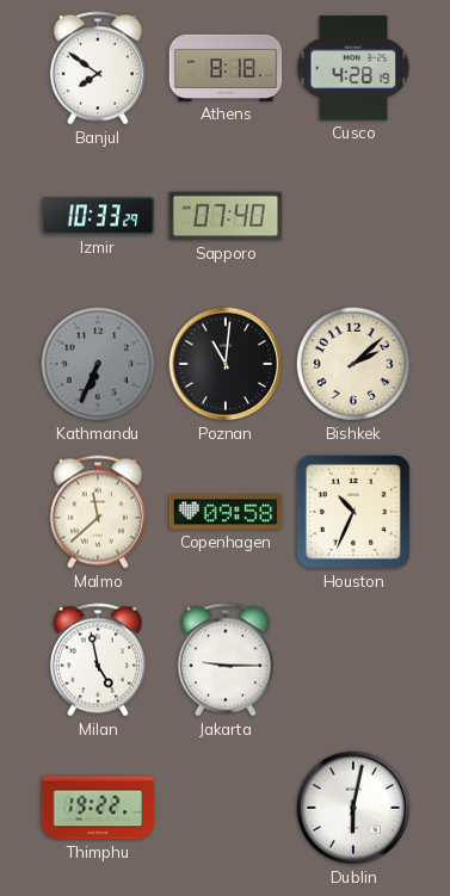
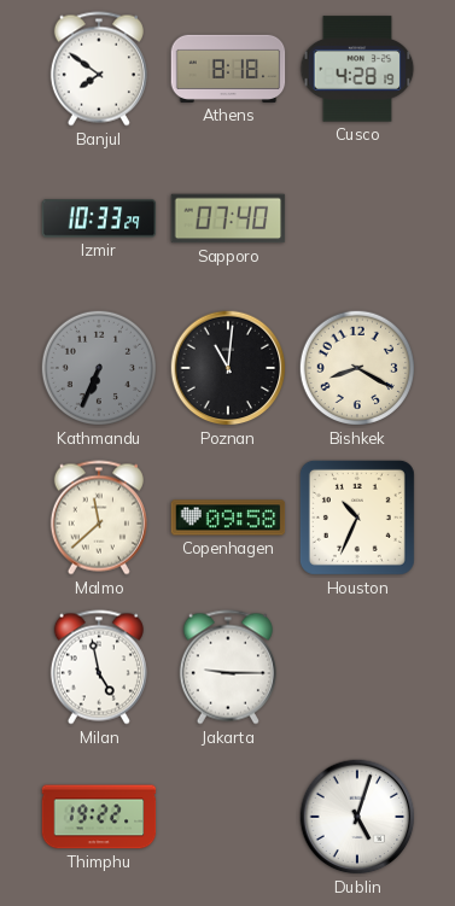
Bishkek: 2:08 -> 8:20 (357, 368)
Dublin: 6:02 -> 5:03 (357, 817)
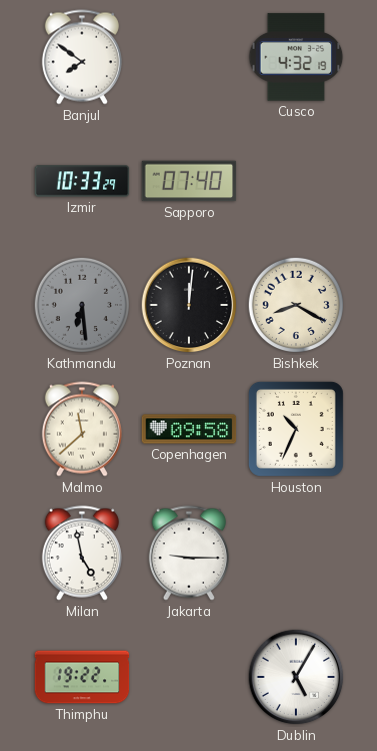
Athens: 8:18 -> none (228, 69)
Cusco: 4:28 -> 4:32 (296, 57)
Kathmandu: 6:34 -> 6:29 (82, 305)
Poznan: 11:01 -> 12:01 (189, 305)
Dublin: 5:03 -> 5:05 (296, 677)
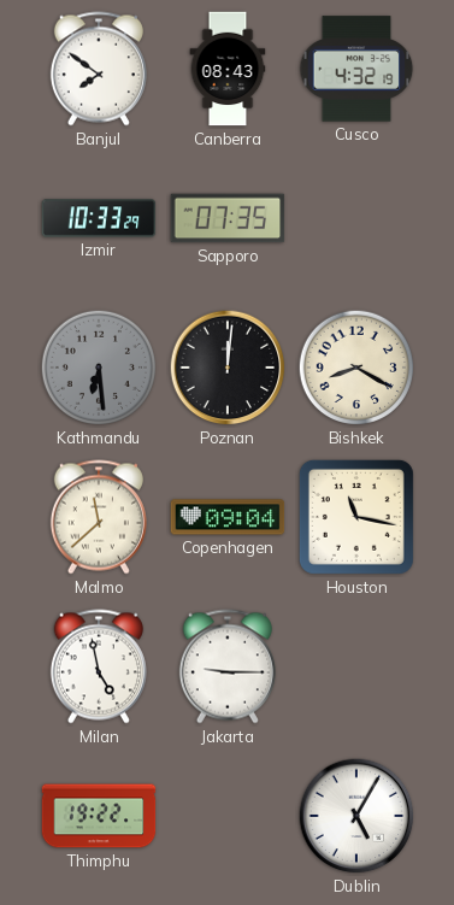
Canberra: none -> 08:43 (228, 69)
Sapporo: 07:40 -> 07:35 (228, 218)
Copenhagen: 09:58 -> 09:04 (228, 517)
Houston: 10:34 -> 11:17 (356, 517)
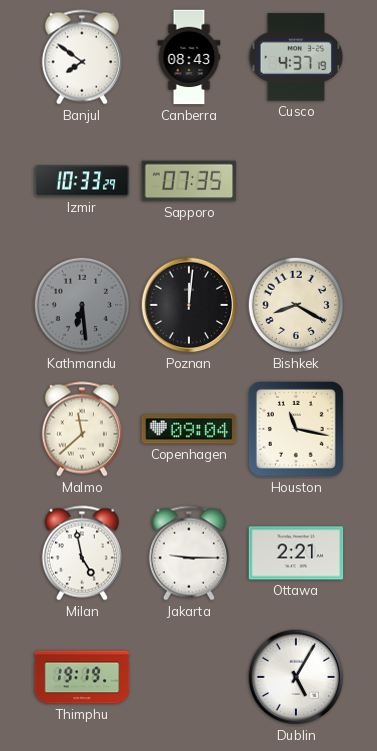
Cusco: 4:32 -> 4:37 (296, 57)
Ottawa: none -> 2:21 (296, 553)
Thimphu: 19:22 -> 19:19 (82, 677)
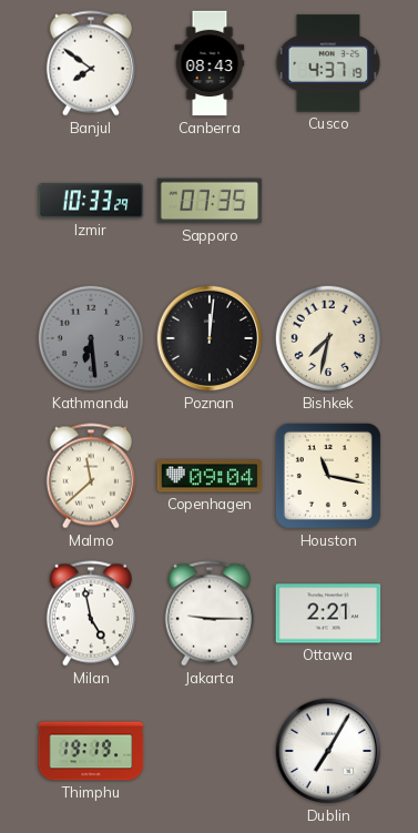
Bishkek: 8:20 -> 7:32 (328, 338)
Dublin: 5:05 -> 7:05 (328, 751)
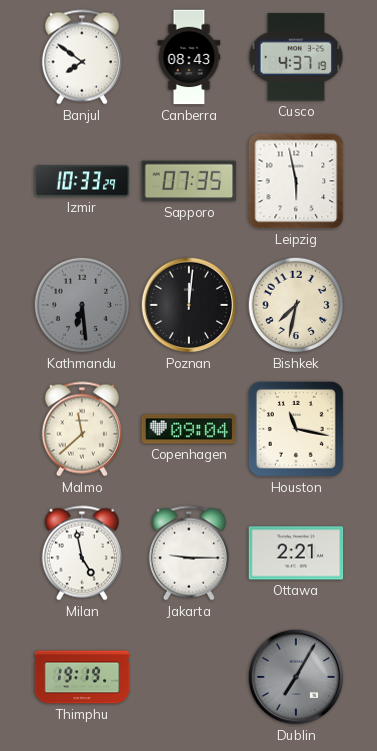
Leipzig: none -> 5:58 (296, 181)
Dublin dial: white -> grey (296, 677)
